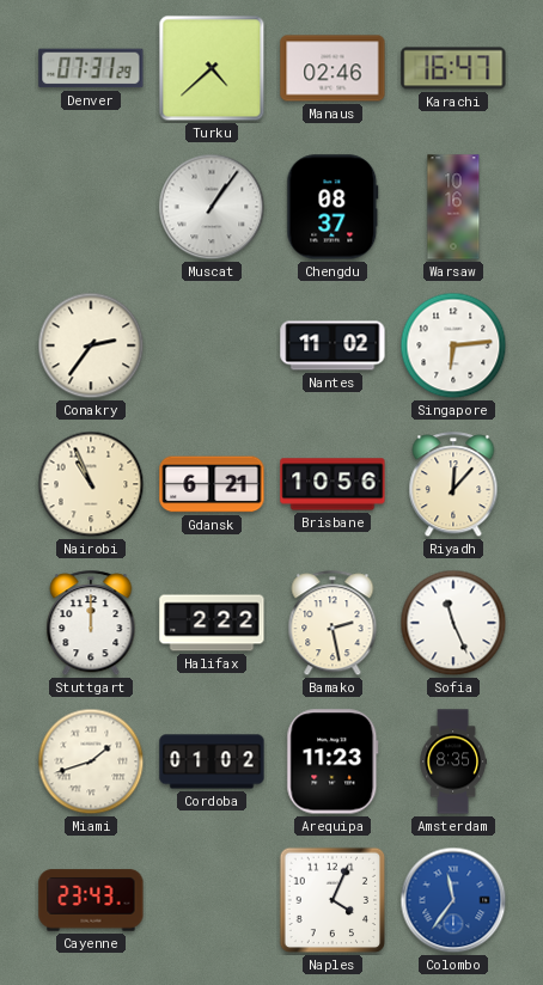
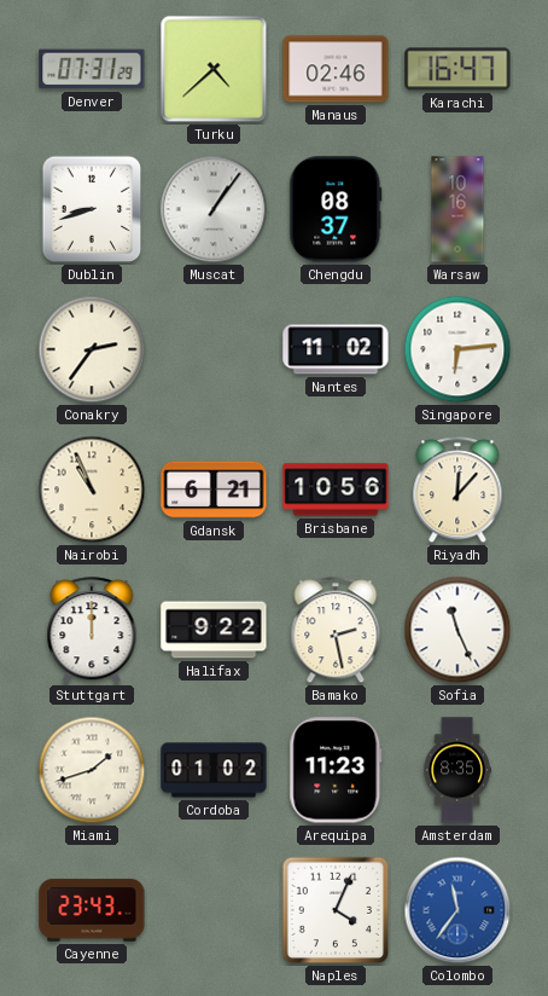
Dublin: none -> 8:42 (92, 209)
Halifax: 2:22 -> 9:22 (214, 630)
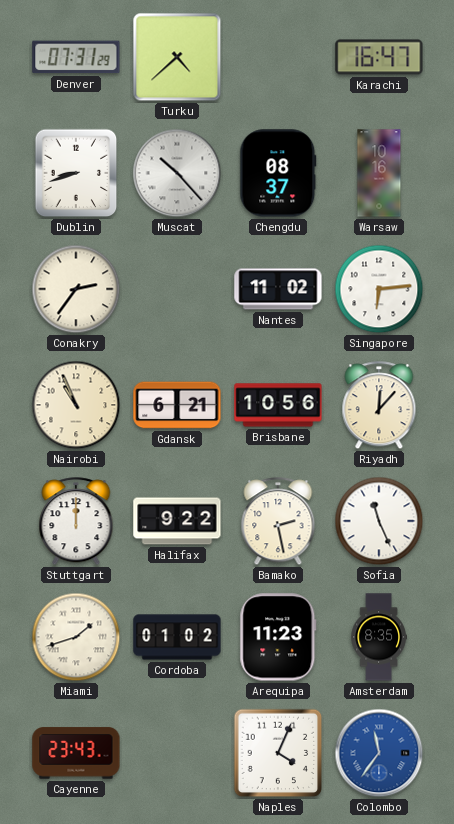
Manaus: 02:46 -> none (336, 69)
Muscat: 1:06 -> 10:23 (177, 173)
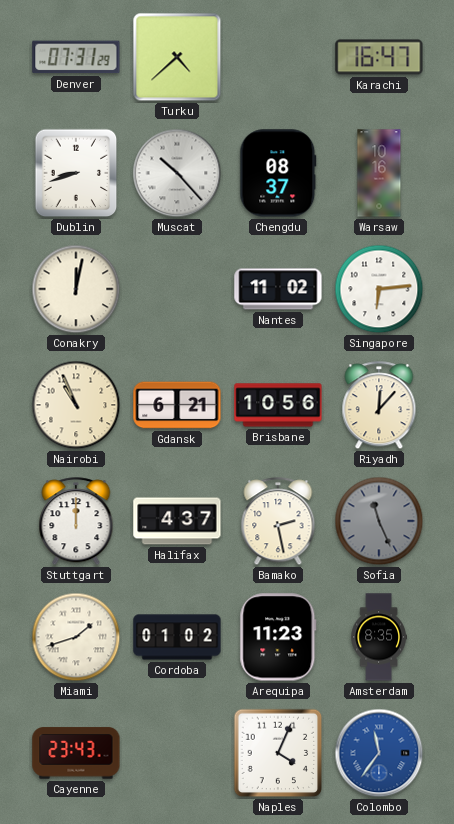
Conakry: 2:36 -> 12:02 (76, 289)
Halifax: 9:22 -> 4:37 (177, 521)
Sofia dial: white -> grey (379, 521)
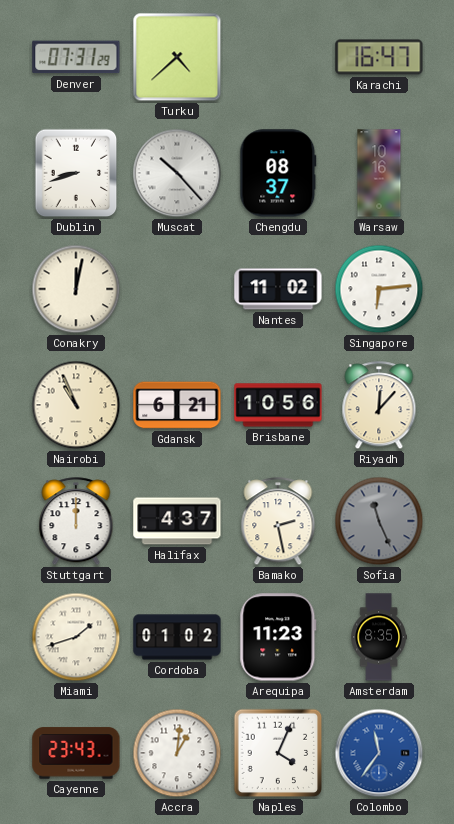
Accra: none -> 1:01 (177, 753)
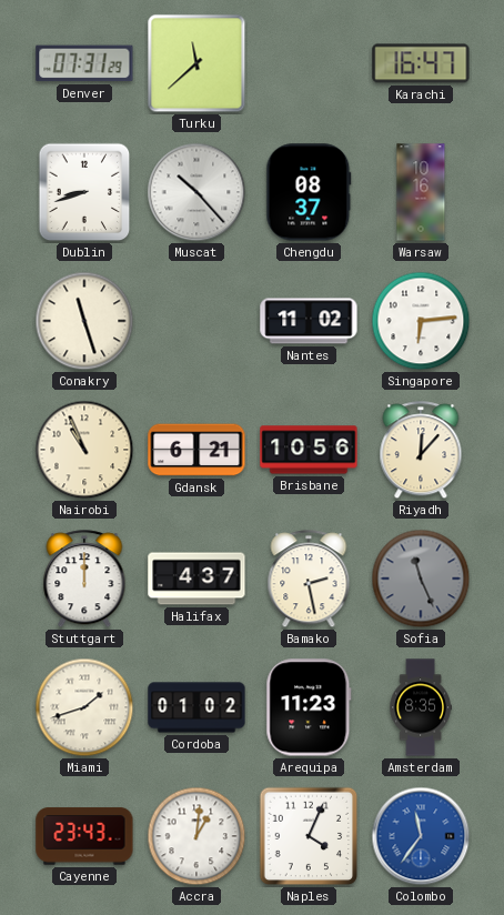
Turku: 4:38 -> 11:38 (196, 63)
Conakry: 12:02 -> 11:27 (84, 321)
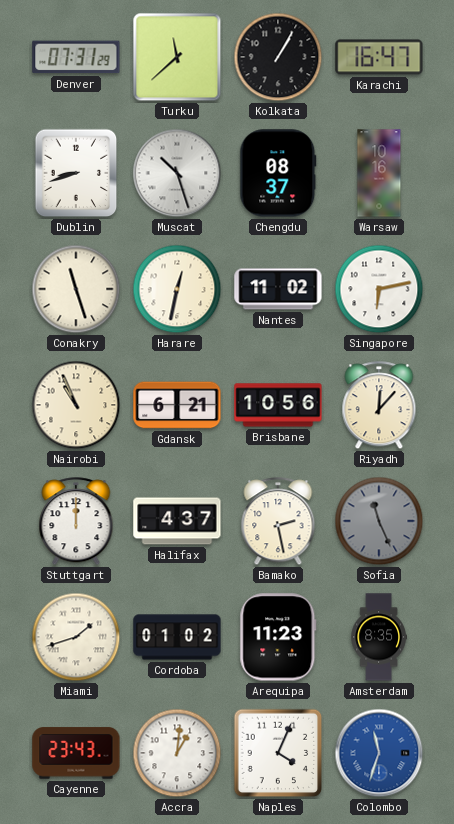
Kolkata: none -> 1:05 (278, 57)
Muscat: 10:23 -> 10:27 (177, 173)
Harare: none -> 12:32 (177, 289)
Singapore: 6:14 -> 6:13 (379, 289)
Colombo: 11:36 -> 11:33 (379, 753)
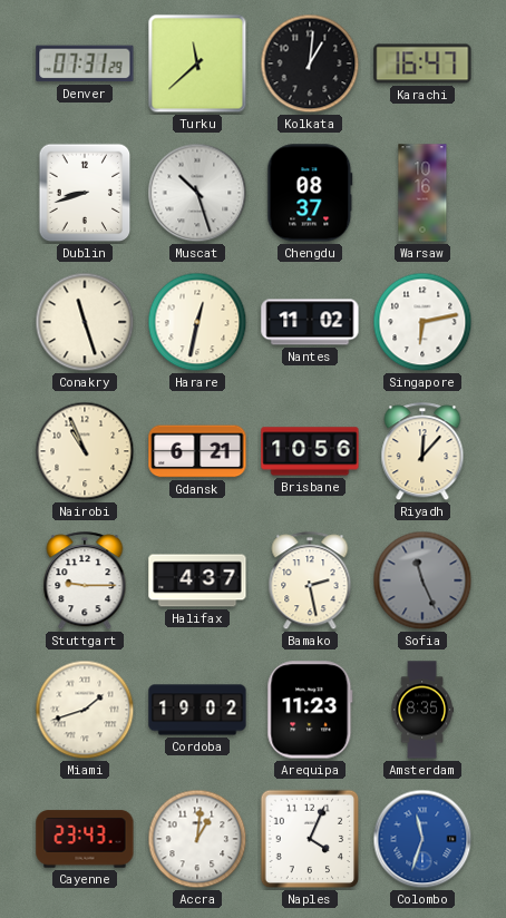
Kolkata: 1:05 -> 1:01 (310, 64)
Stuttgart: 12:00 -> 9:15 (85, 582)
Cordoba: 01:02 -> 19:02 (197, 710)
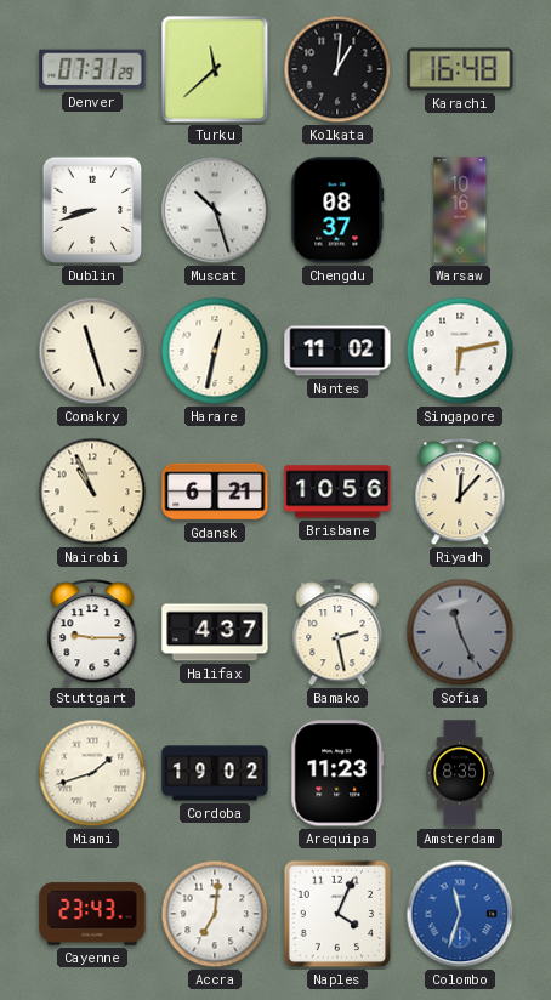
Karachi: 16:47 -> 16:48 (460, 69)
Accra: 1:01 -> 7:01 (215, 914)
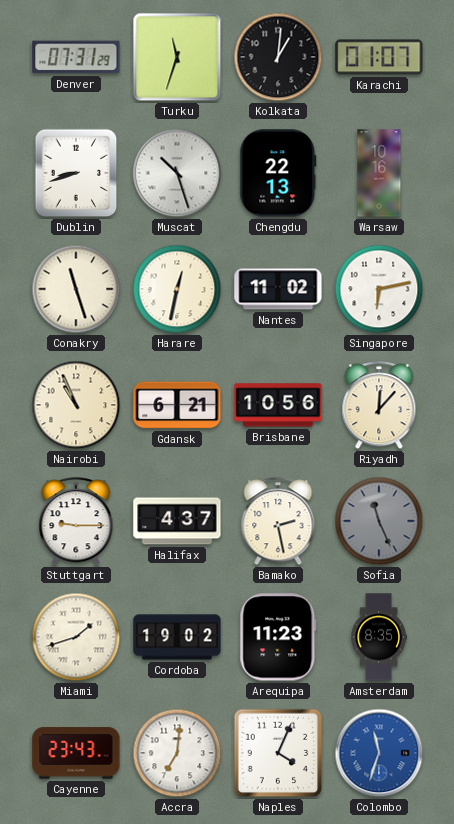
Turku: 11:38 -> 11:33 (177, 57)
Karachi: 16:48 -> 01:07 (379, 57)
Chengdu: 08:37 -> 22:13 (278, 173)
